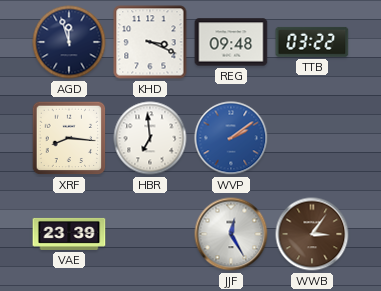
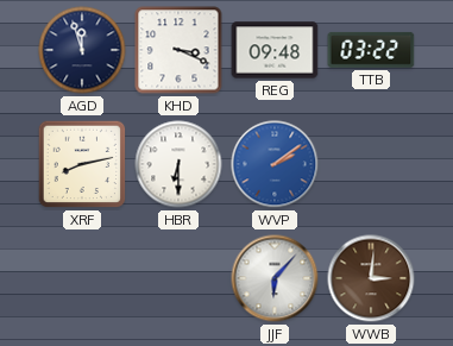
XRF: 8:16 -> 8:13 (82, 164)
HBR: 6:59 -> 6:30 (178, 164)
VAE: 23:39 -> none (69, 234)
JJF: 12:25 -> 6:07 (275, 278)
WWB: 3:06 -> 3:01 (371, 278)
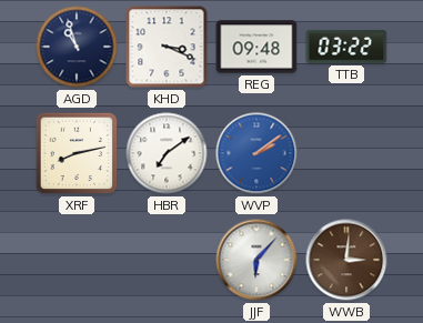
AGD: 11:57 -> 10:57 (77, 47)
HBR: 6:30 -> 7:09 (167, 153)
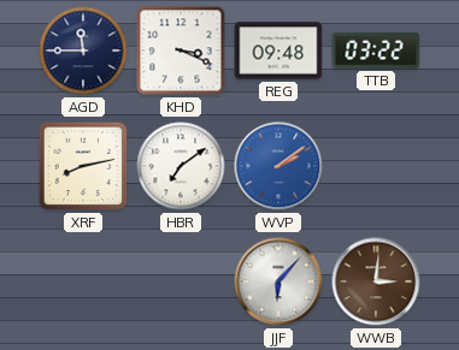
AGD: 10:57 -> 11:45 (83, 51)
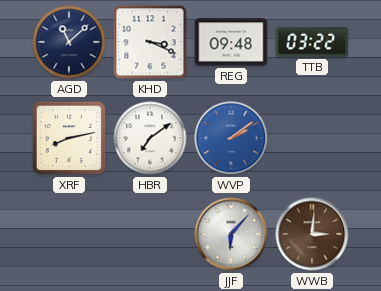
AGD: 11:45 -> 11:08 (69, 42)
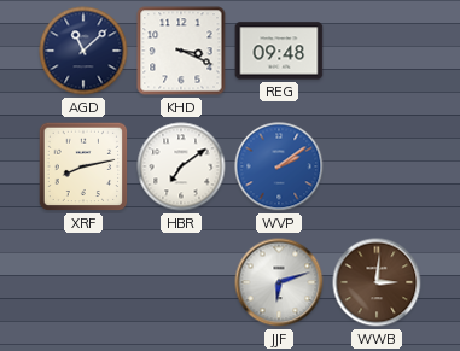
TTB: 03:22 -> none (312, 42)
JJF: 6:07 -> 6:12 (279, 282)
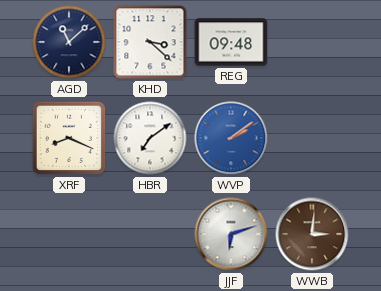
KHD: 3:19 -> 3:22 (150, 42)
XRF: 8:13 -> 8:19 (69, 138)
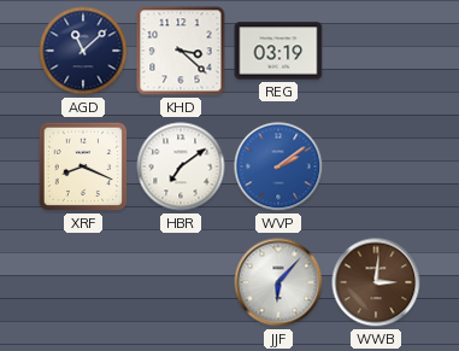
REG: 09:48 -> 03:19 (278, 51)
JJF: 6:12 -> 6:07 (278, 282)
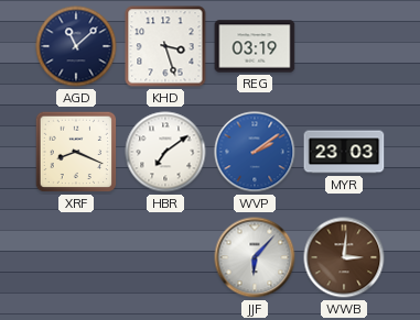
KHD: 3:22 -> 3:27 (165, 46)
MYR: none -> 23:03 (344, 152)
